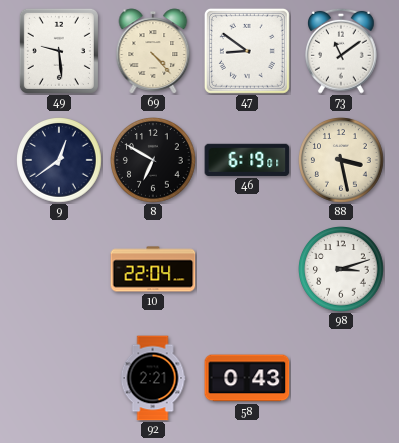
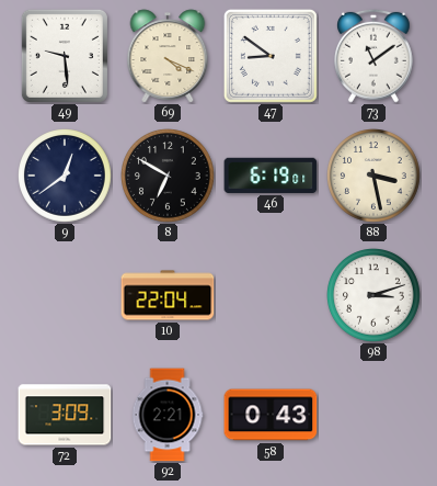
69: 4:23 -> 4:19 (168, 56)
72: none -> 3:09 (65, 415)
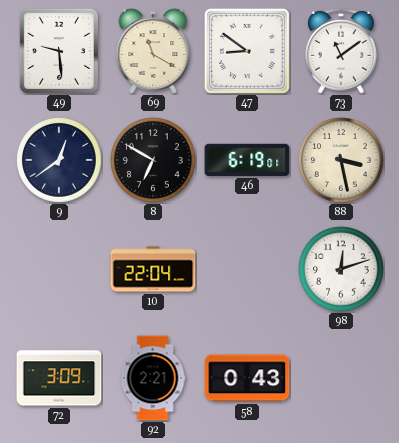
69: 4:19 -> 11:20 (153, 51)
98: 3:12 -> 12:12 (342, 270)
